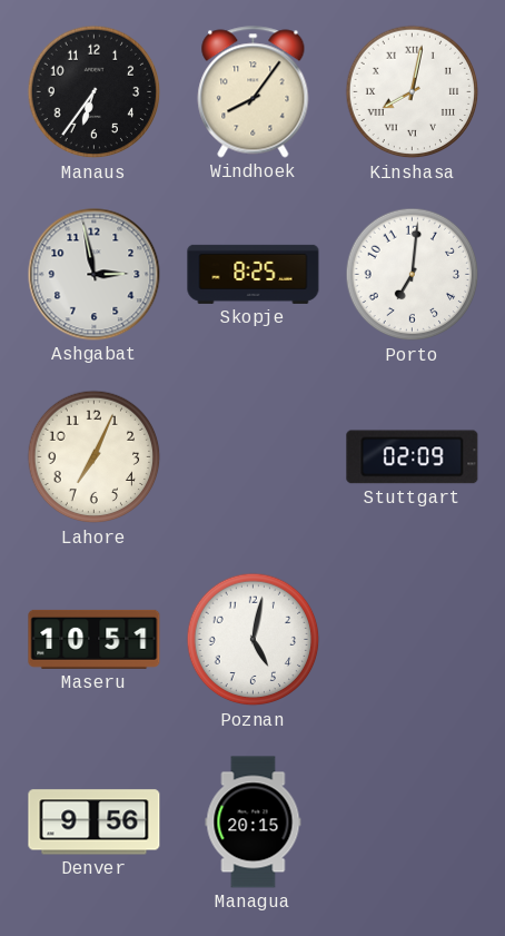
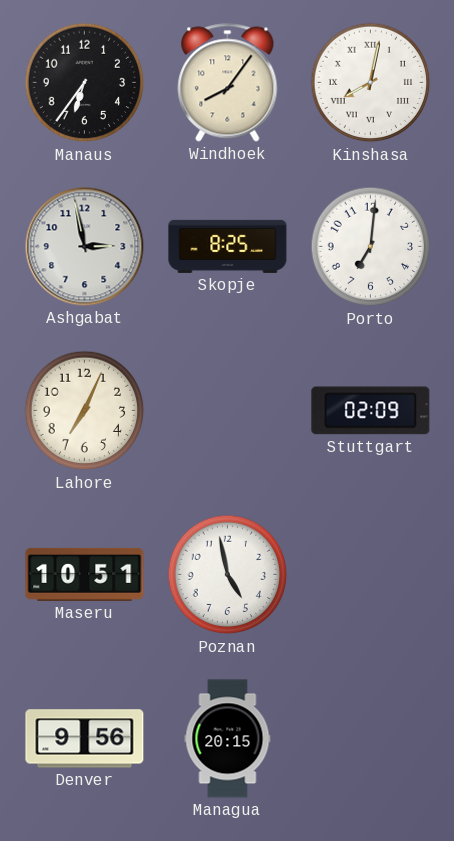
Poznan: 5:02 -> 4:58 (228, 575)
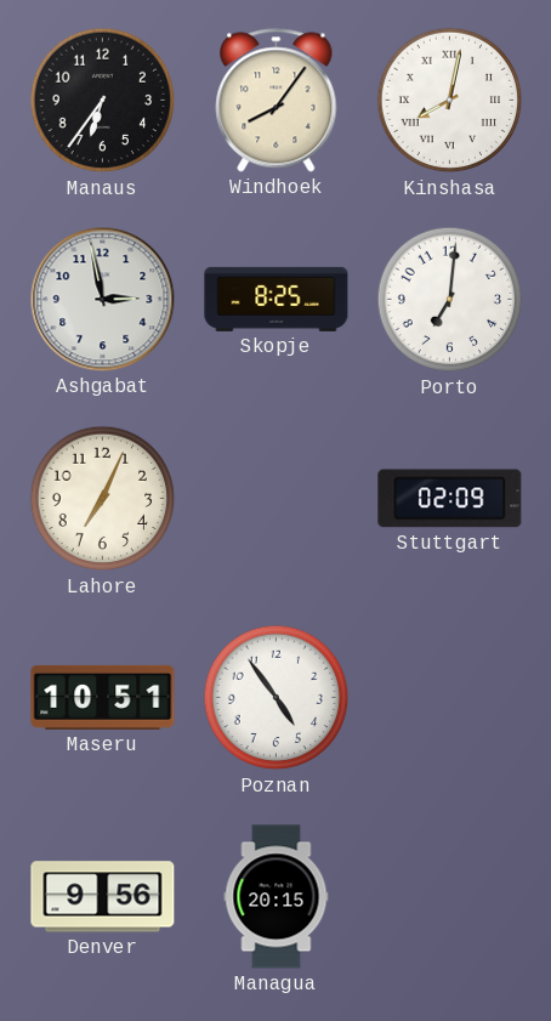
Poznan: 4:58 -> 4:54 (277, 698)
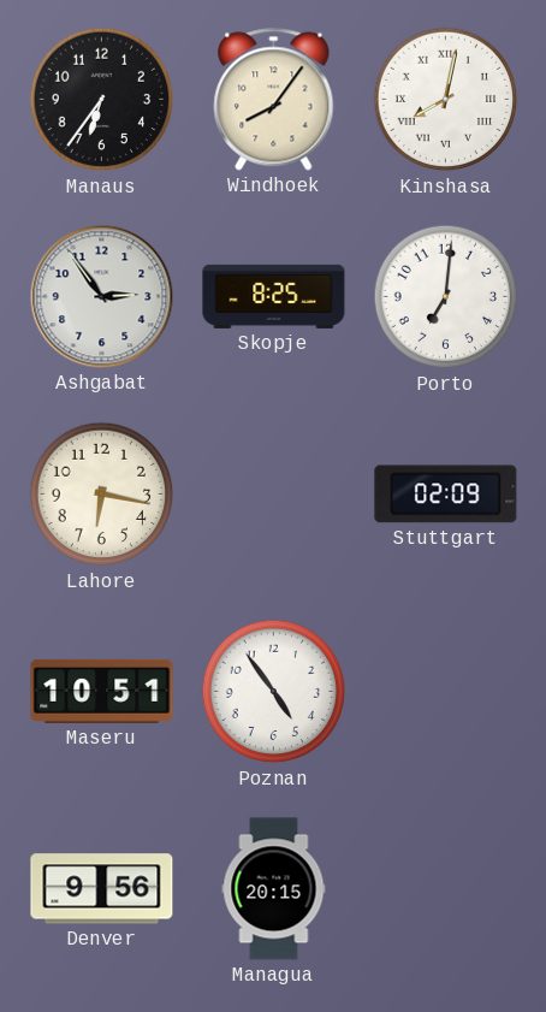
Ashgabat: 2:58 -> 2:54 (102, 297)
Lahore: 7:04 -> 6:17 (102, 495)
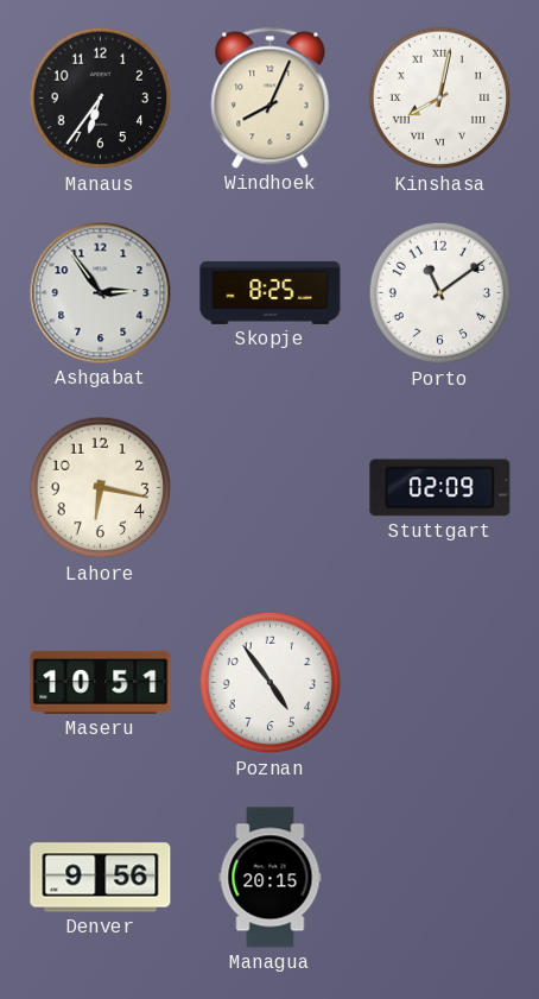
Windhoek: 8:06 -> 8:04 (271, 99)
Porto: 7:01 -> 11:09 (440, 293)
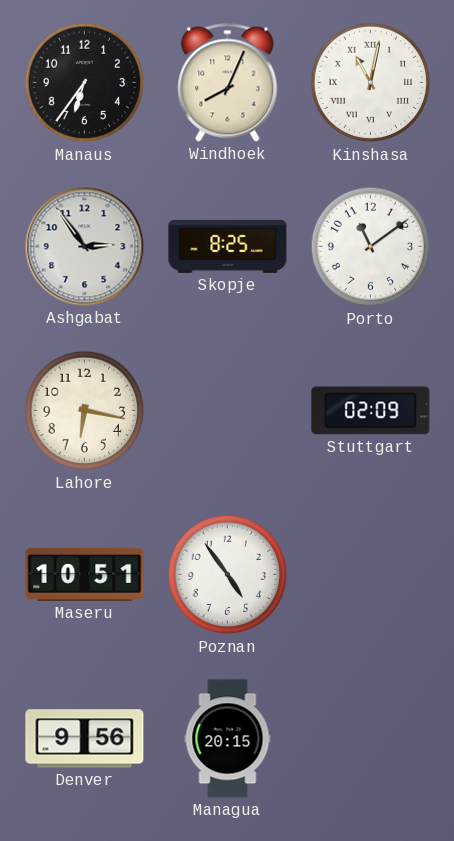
Kinshasa: 8:02 -> 11:02 (371, 83)
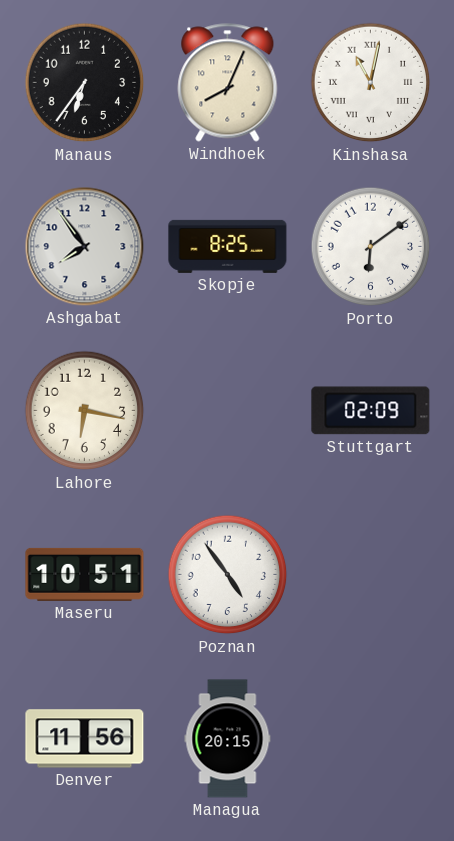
Ashgabat: 2:54 -> 7:54 (85, 247)
Porto: 11:09 -> 6:09 (371, 247)
Denver: 9:56 -> 11:56 (85, 739)
